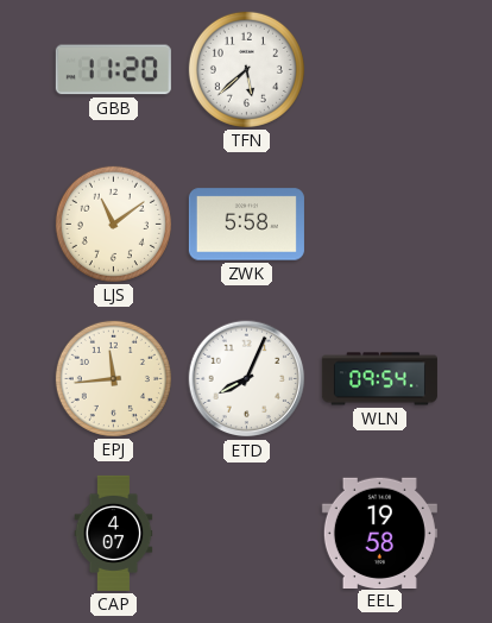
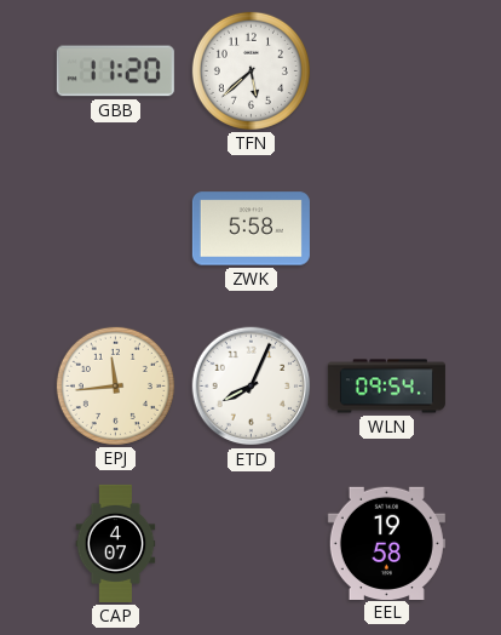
LJS: 11:09 -> none (113, 224)
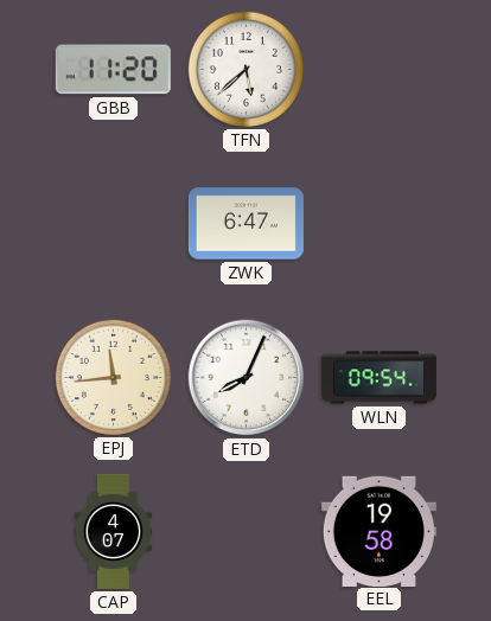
ZWK: 5:58 -> 6:47 (245, 224)
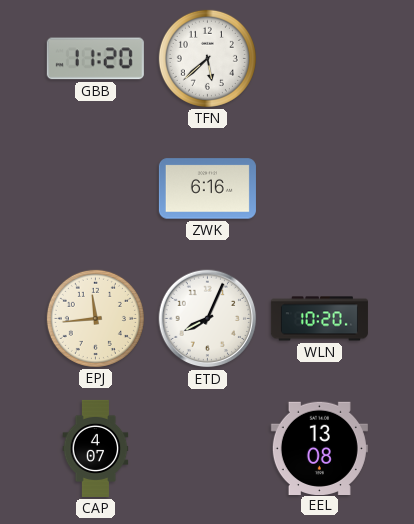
ZWK: 6:47 -> 6:16 (207, 189)
WLN: 09:54 -> 10:20 (319, 319)
EEL: 19:58 -> 13:08 (319, 448)
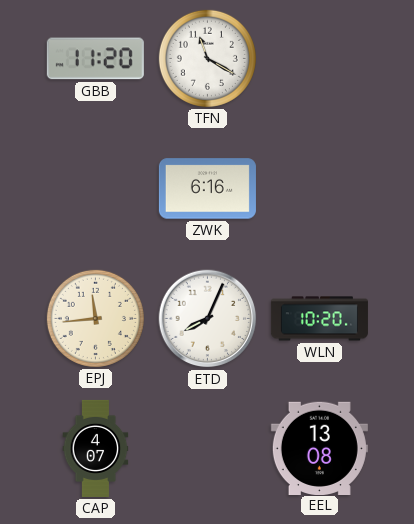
TFN: 5:38 -> 11:20 (207, 58)
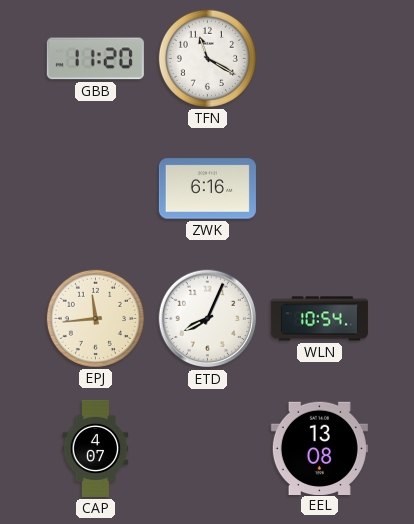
WLN: 10:20 -> 10:54 (319, 319)
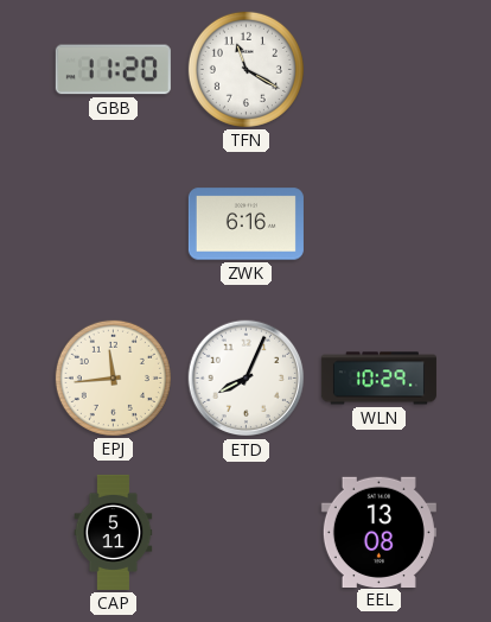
WLN: 10:54 -> 10:29 (378, 379)
CAP: 4:07 -> 5:11 (114, 532)
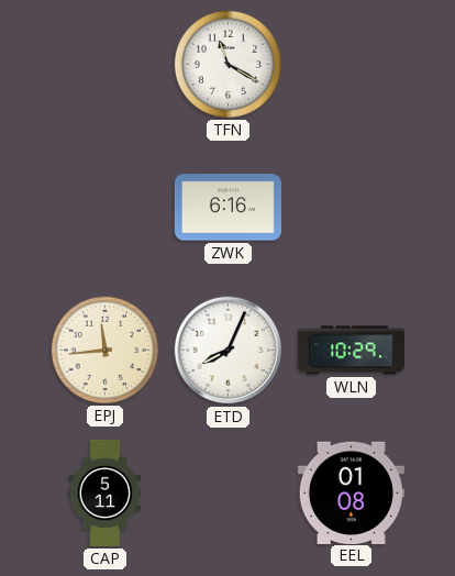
GBB: 11:20 -> none (113, 70)
EEL: 13:08 -> 01:08 (351, 492)
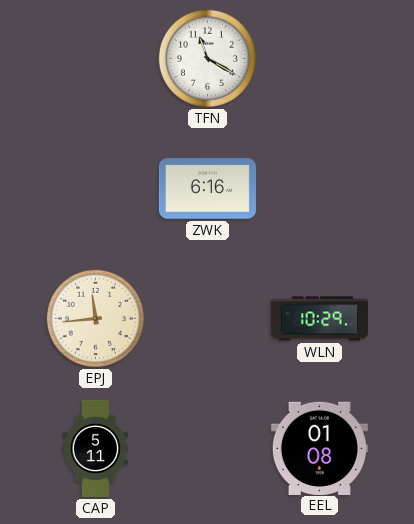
ETD: 8:04 -> none (229, 351)
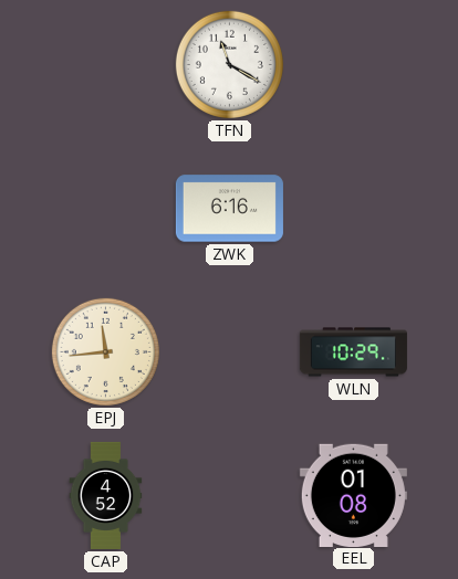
CAP: 5:11 -> 4:52 (106, 495)
